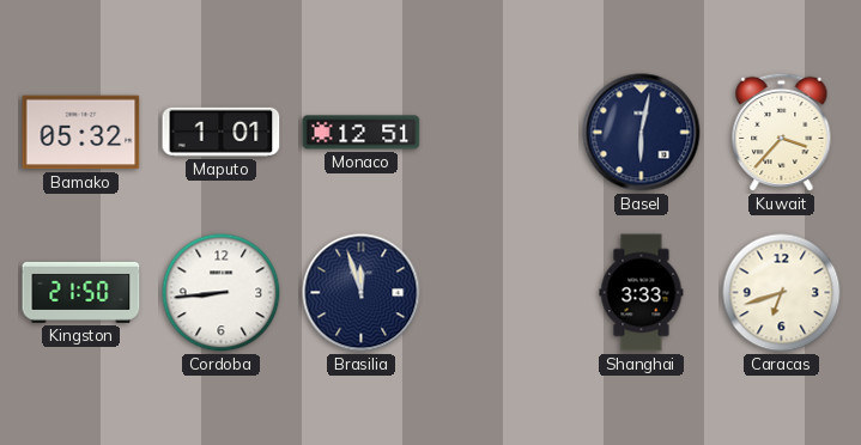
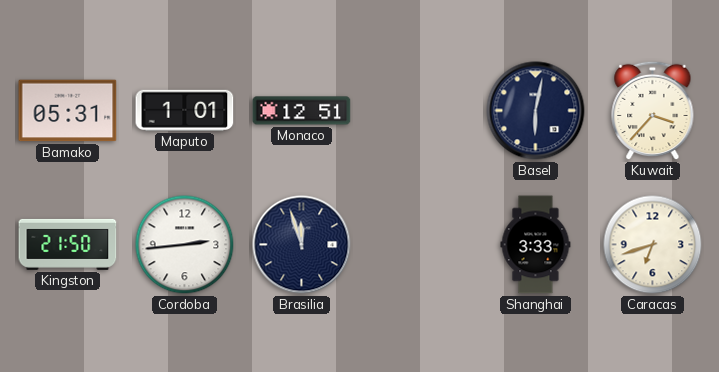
Bamako: 05:32 -> 05:31 (68, 111)
Cordoba: 8:44 -> 2:44 (185, 245)
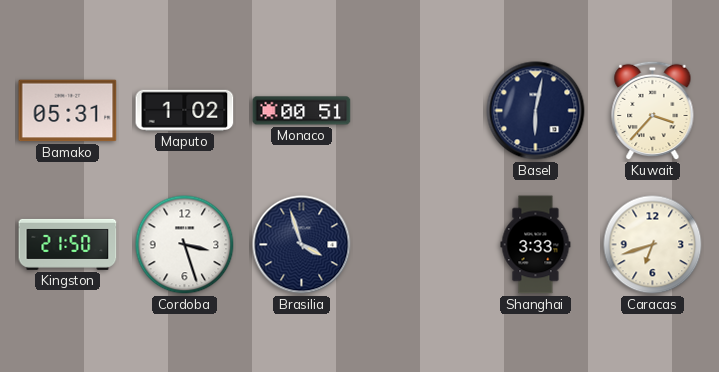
Maputo: 1:01 -> 1:02 (185, 110)
Monaco: 12:51 -> 00:51 (302, 111)
Cordoba: 2:44 -> 3:27 (185, 245)
Brasilia: 11:57 -> 3:57 (302, 245)
